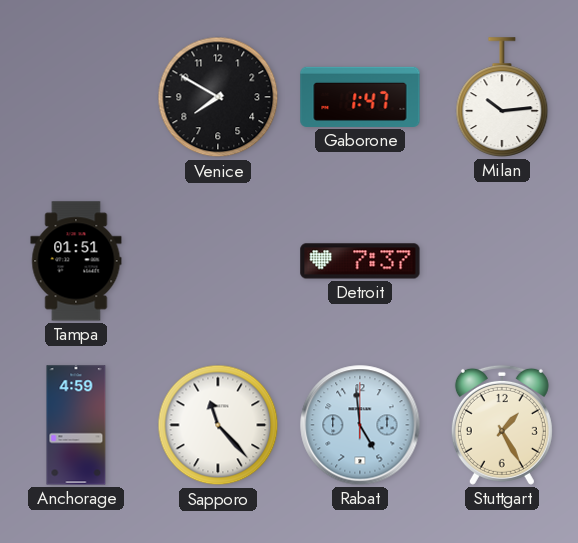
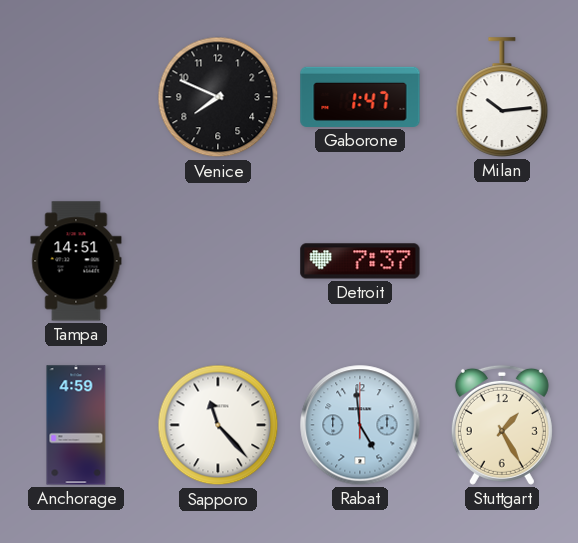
Venice: 7:50 -> 7:49 (218, 97)
Tampa: 01:51 -> 14:51 (76, 261)
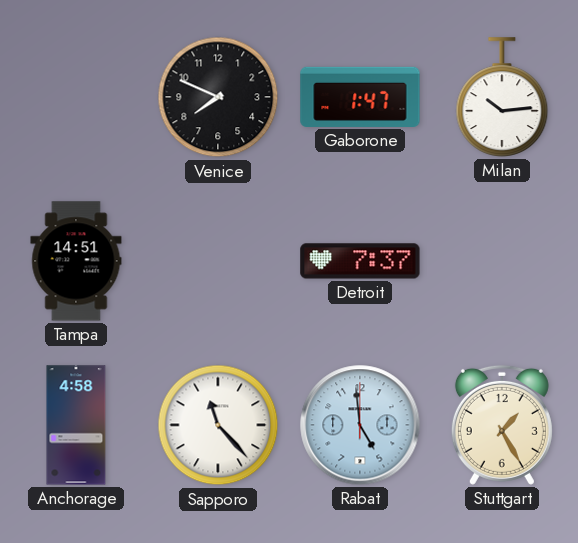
Anchorage: 4:59 -> 4:58 (76, 425)
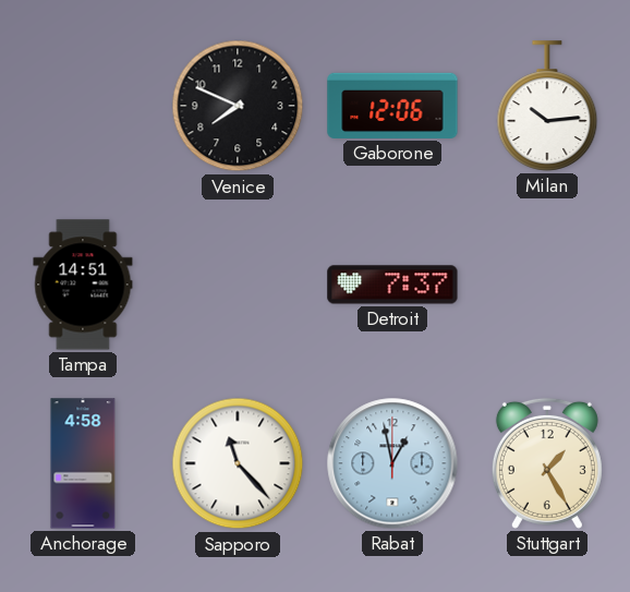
Gaborone: 1:47 -> 12:06 (392, 106)
Rabat: 4:59 -> 12:58 (392, 463)
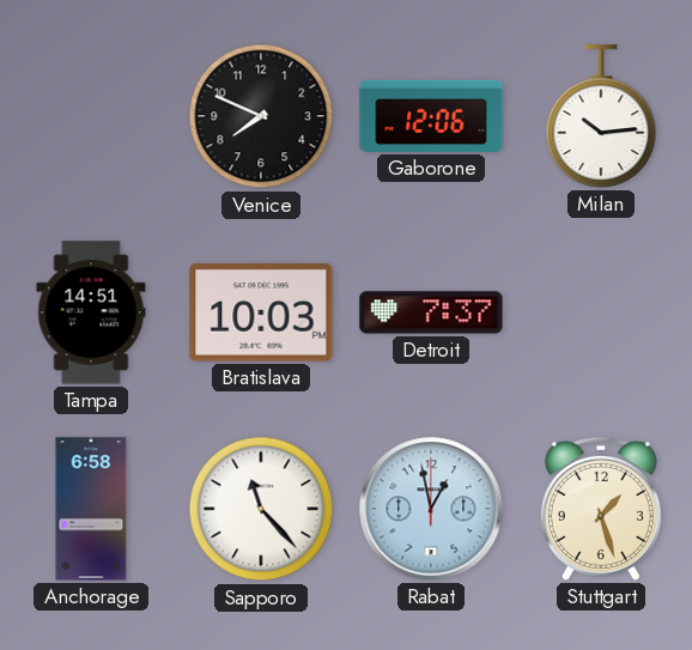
Bratislava: none -> 10:03 (261, 314)
Anchorage: 4:58 -> 6:58 (91, 509)
Stuttgart: 1:25 -> 1:27 (601, 509)
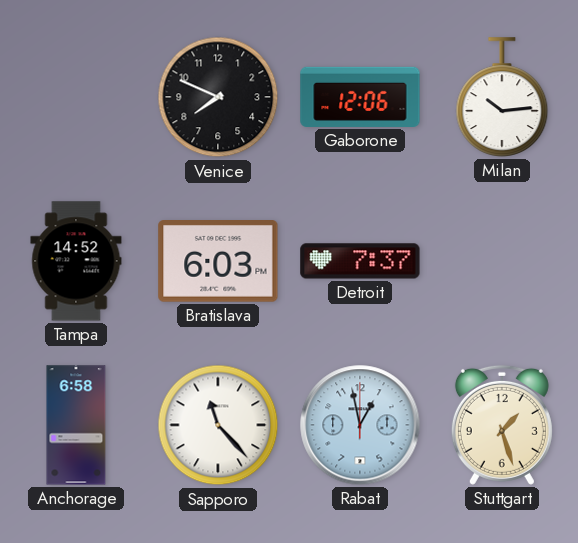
Tampa: 14:51 -> 14:52 (76, 261)
Bratislava: 10:03 -> 6:03 (218, 262)
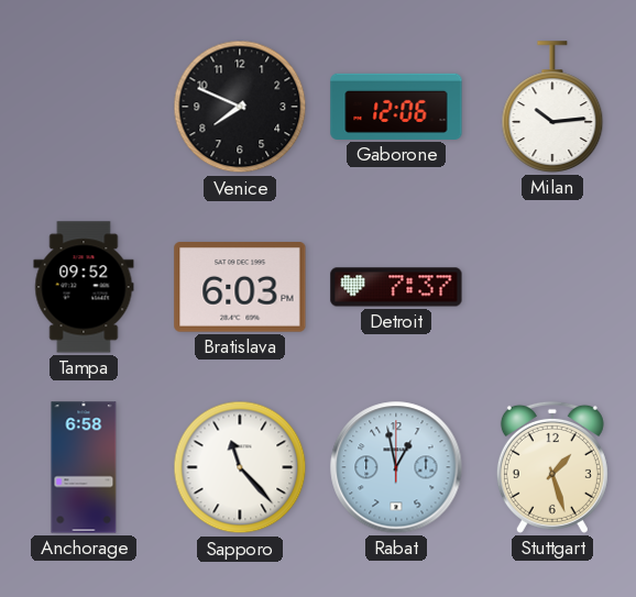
Tampa: 14:52 -> 09:52 (84, 287)
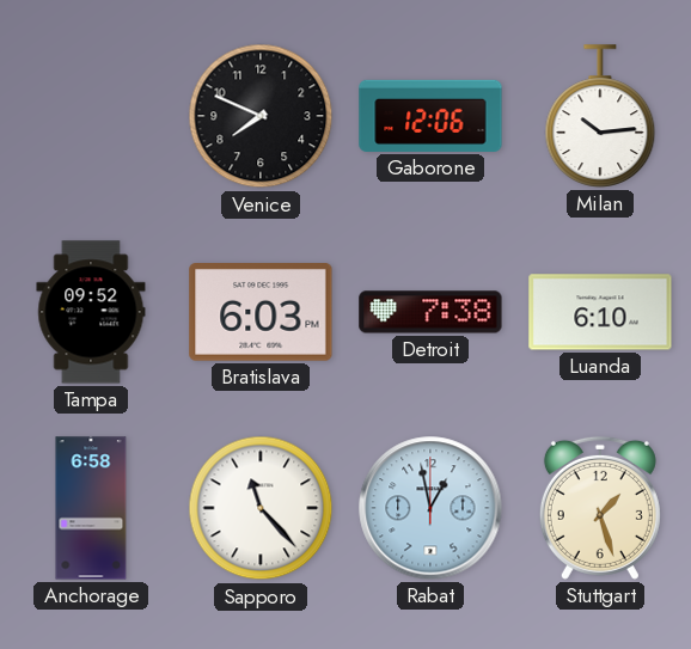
Detroit: 7:37 -> 7:38 (430, 312)
Luanda: none -> 6:10 (600, 312)
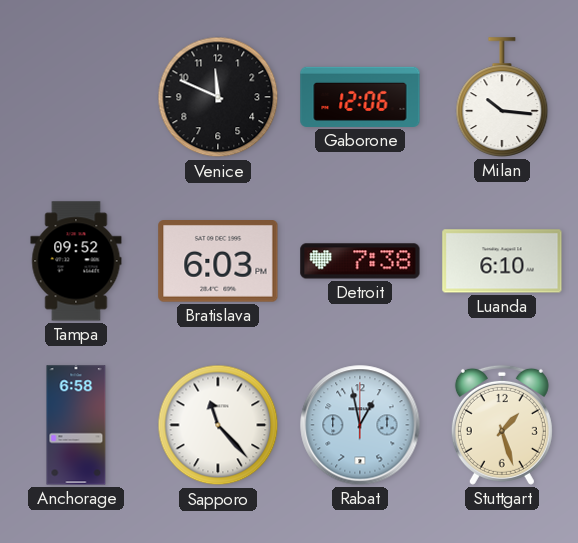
Venice: 7:49 -> 11:49 (218, 97)
Milan: 10:14 -> 10:16 (502, 97)
